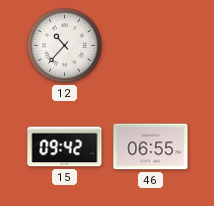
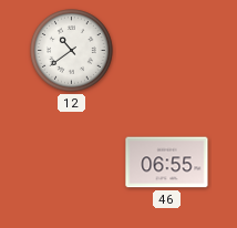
12: 10:37 -> 10:39 (72, 51)
15: 09:42 -> none (65, 147)
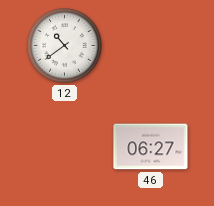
46: 06:55 -> 06:27 (151, 147)
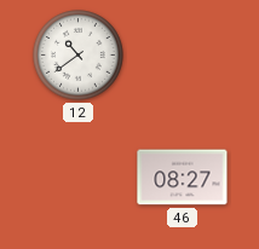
46: 06:27 -> 08:27 (183, 178)
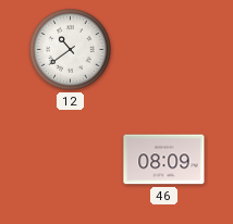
46: 08:27 -> 08:09 (164, 160)
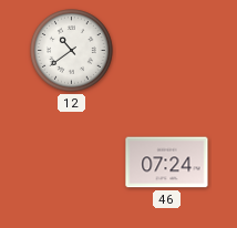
46: 08:09 -> 07:24 (167, 163)
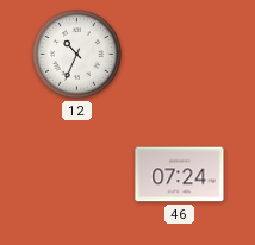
12: 10:39 -> 10:34 (77, 55)
